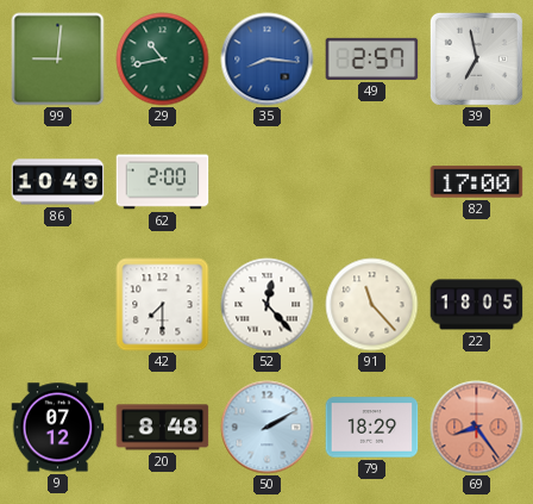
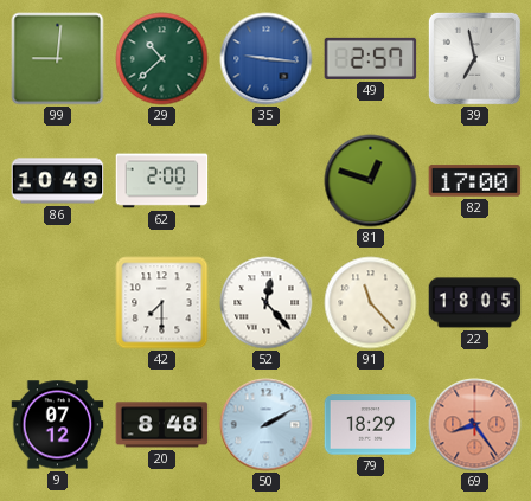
29: 10:43 -> 10:38 (162, 59)
35: 8:16 -> 9:16 (267, 59)
81: none -> 12:48 (371, 181)
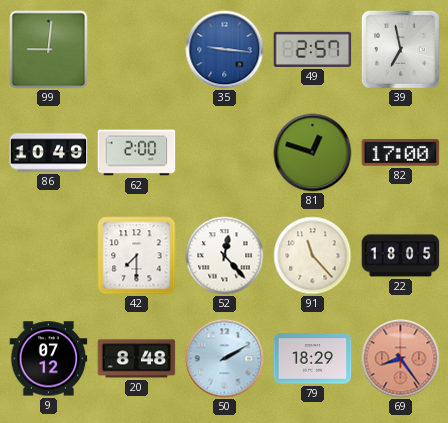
29: 10:38 -> none (162, 59)
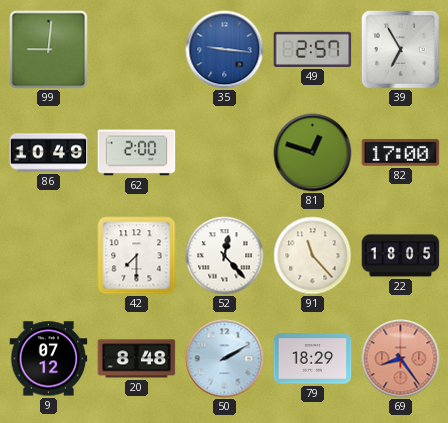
39: 6:58 -> 6:55 (400, 49)
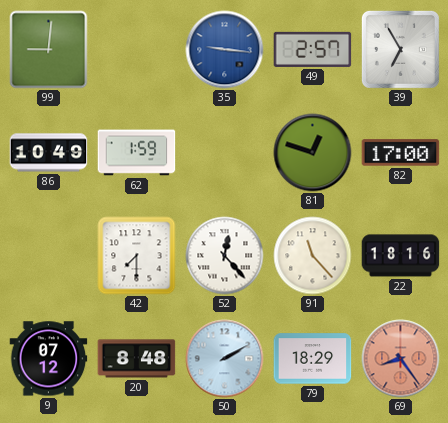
62: 2:00 -> 1:59 (137, 153)
22: 18:05 -> 18:16 (401, 256)
